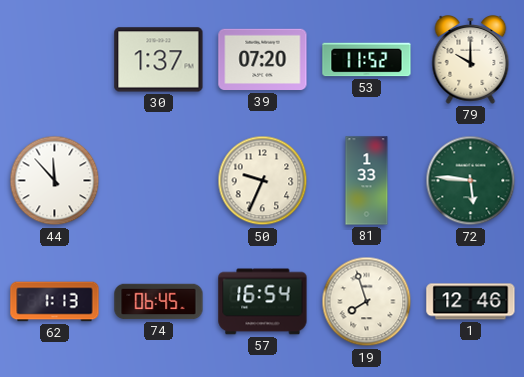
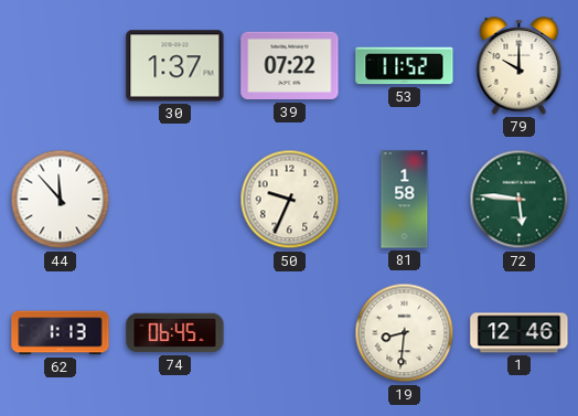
39: 07:20 -> 07:22 (290, 66)
81: 1:33 -> 1:58 (405, 200)
57: 16:54 -> none (263, 302)
19: 7:57 -> 8:31 (405, 333)
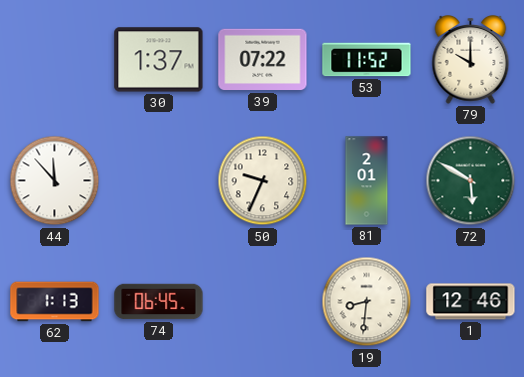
81: 1:58 -> 2:01 (367, 181)
72: 5:46 -> 5:50 (471, 181)
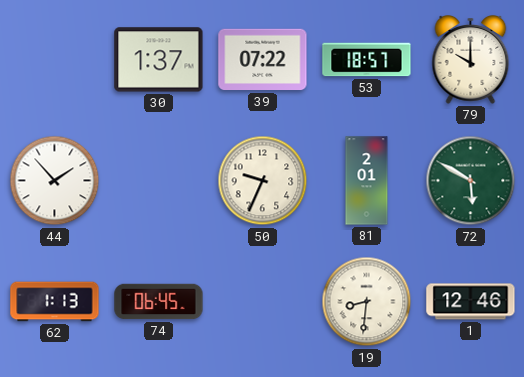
53: 11:52 -> 18:57 (367, 60)
44: 11:53 -> 1:53 (55, 181)
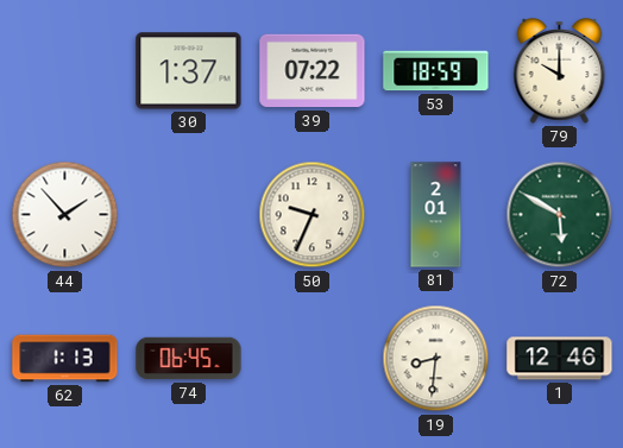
53: 18:57 -> 18:59 (436, 71)
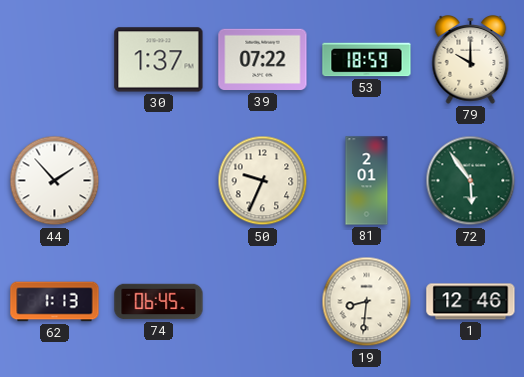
72: 5:50 -> 5:54 (471, 181)
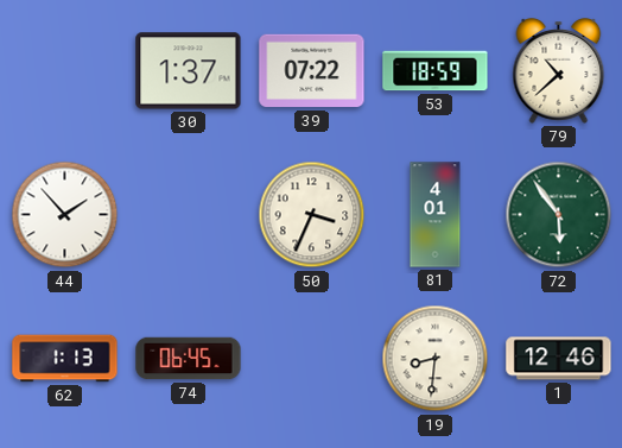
79: 10:00 -> 10:38 (559, 71)
50: 9:34 -> 3:34 (312, 215)
81: 2:01 -> 4:01 (436, 215)
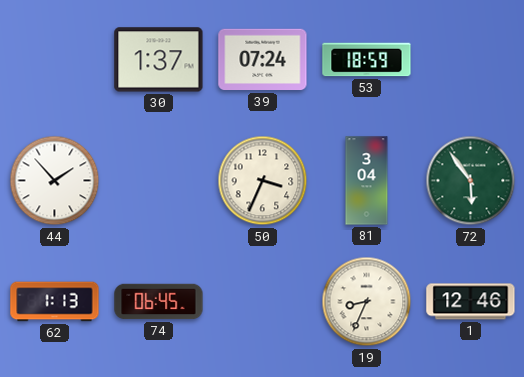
39: 07:22 -> 07:24 (263, 60)
79: 10:38 -> none (559, 71)
81: 4:01 -> 3:04 (367, 181)
19: 8:31 -> 8:34 (367, 302)
